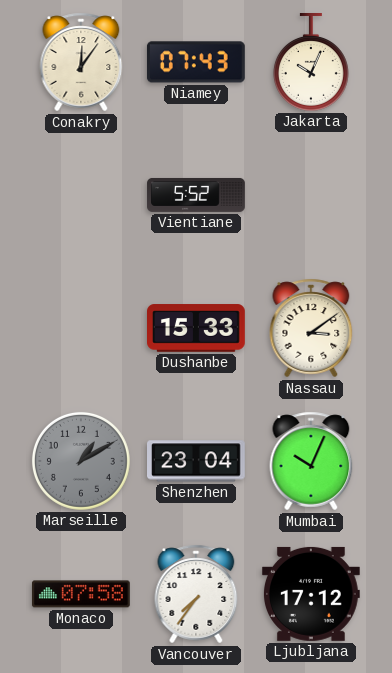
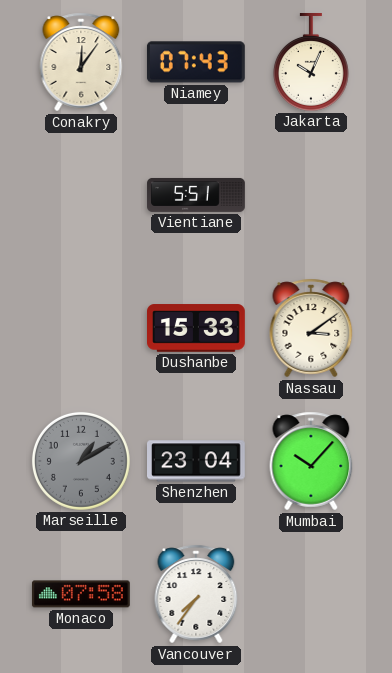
Vientiane: 5:52 -> 5:51 (196, 195)
Mumbai: 10:04 -> 10:07 (311, 461)
Ljubljana: 17:12 -> none (311, 594)
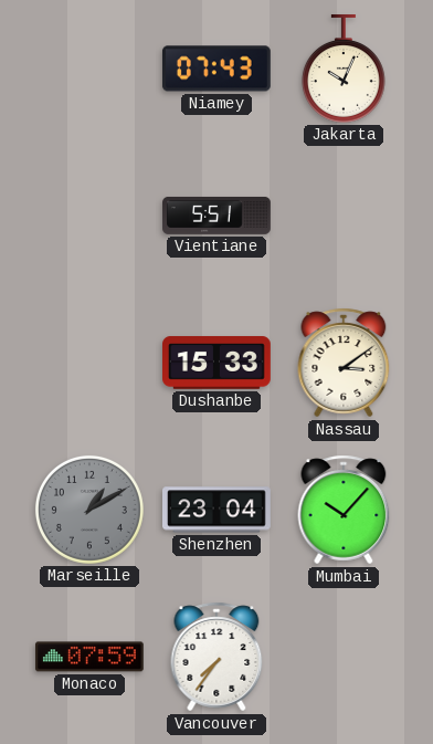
Conakry: 12:06 -> none (81, 62)
Monaco: 07:58 -> 07:59 (89, 657)
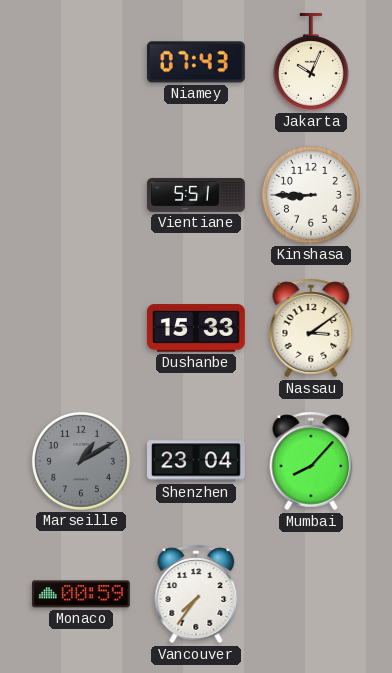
Kinshasa: none -> 8:45 (311, 195)
Mumbai: 10:07 -> 8:07 (311, 461)
Monaco: 07:59 -> 00:59 (81, 594)
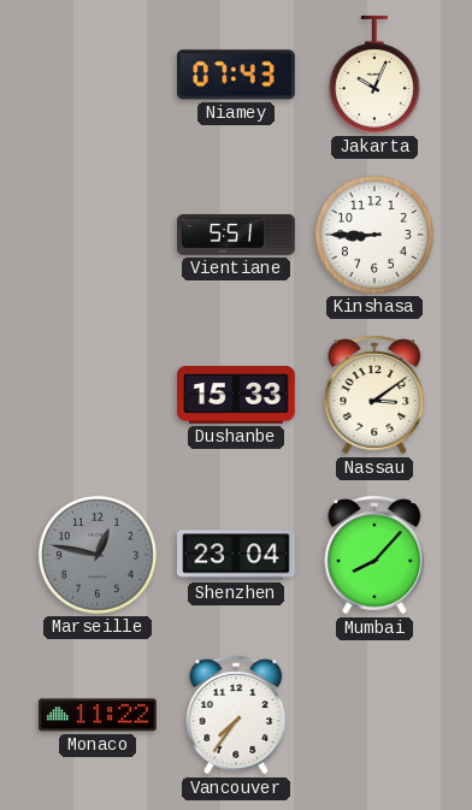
Marseille: 1:10 -> 12:47 (98, 555)
Monaco: 00:59 -> 11:22 (98, 715)
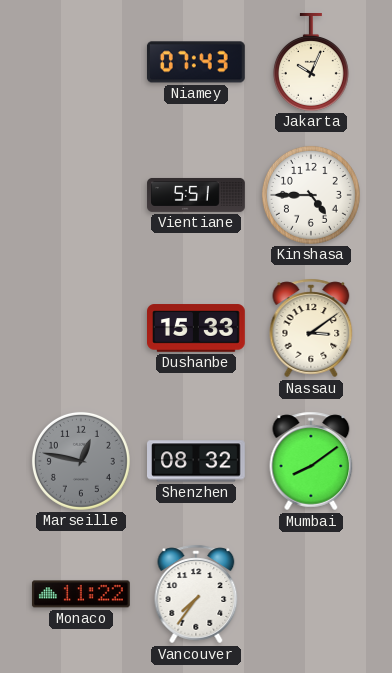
Kinshasa: 8:45 -> 4:45 (311, 195)
Shenzhen: 23:04 -> 08:32 (197, 461)
Mumbai: 8:07 -> 8:09 (311, 461)
